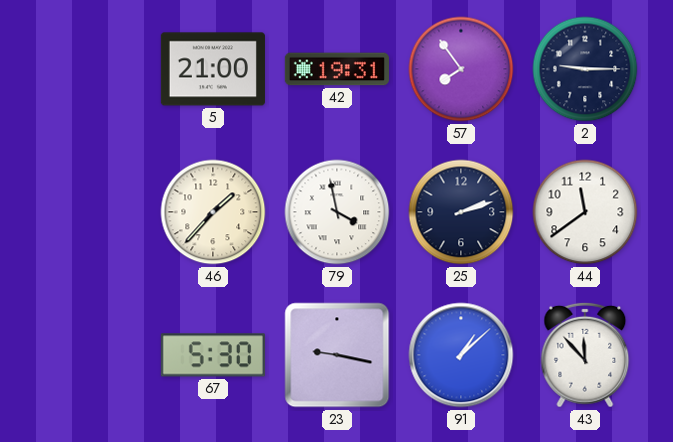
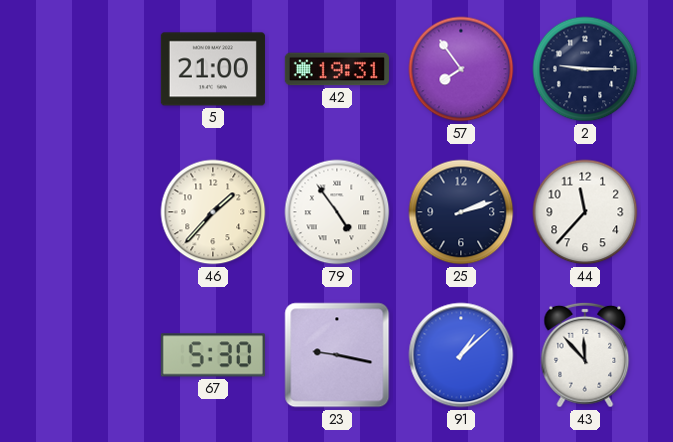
79: 3:58 -> 4:54 (337, 212)
44: 11:39 -> 11:37 (585, 212)
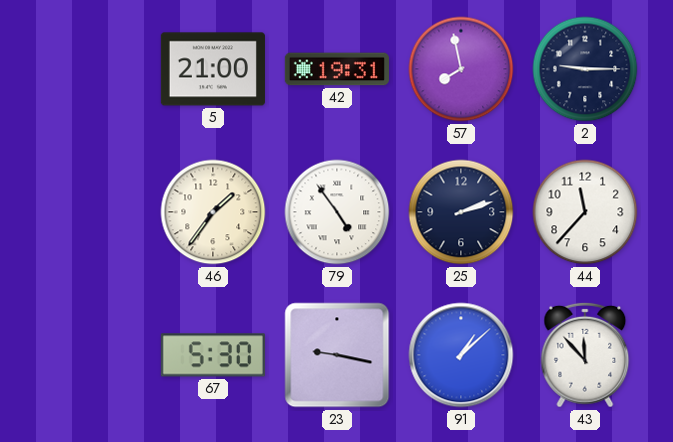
57: 7:54 -> 7:58 (461, 69)
46: 1:37 -> 1:36 (213, 212)
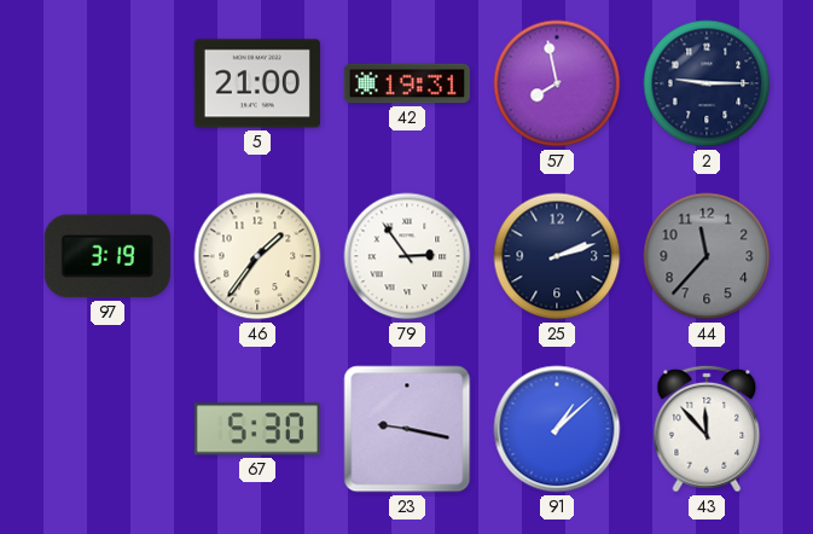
97: none -> 3:19 (108, 256)
79: 4:54 -> 2:54 (407, 256)
44 dial: white -> grey (707, 256)
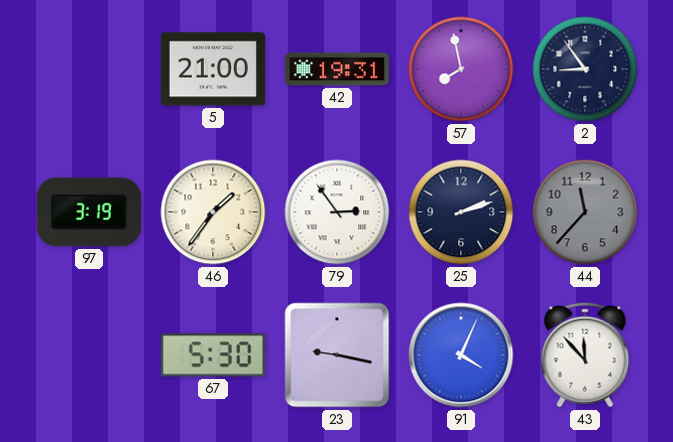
2: 9:15 -> 8:54 (585, 69)
91: 1:08 -> 4:04 (461, 355)
